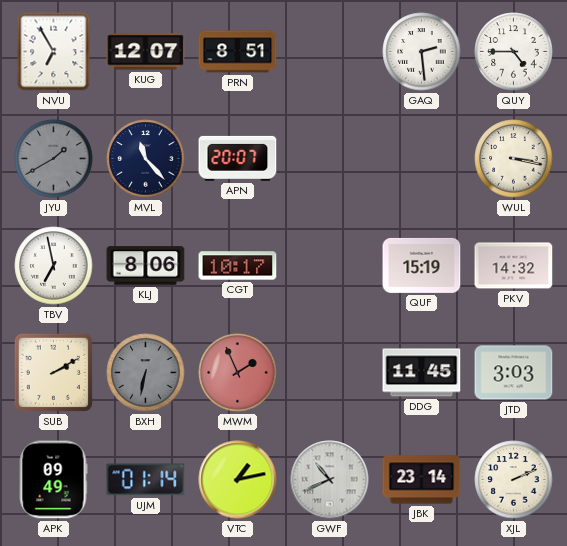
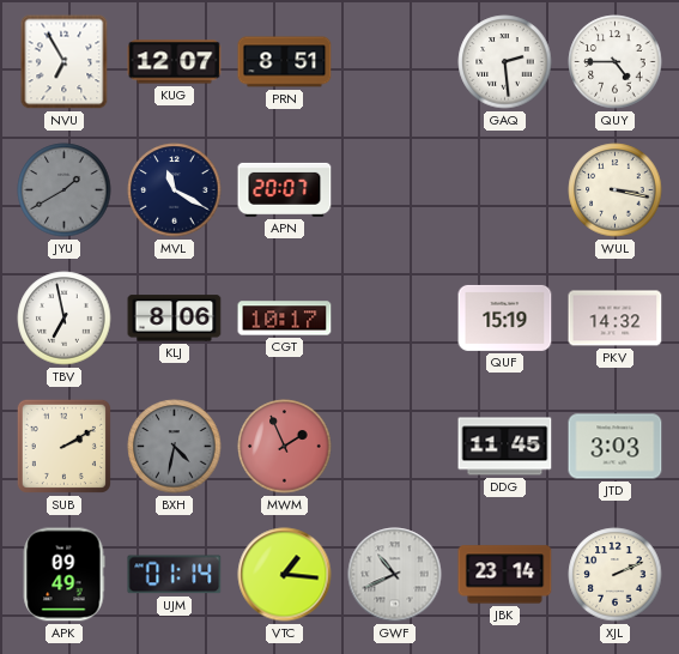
MVL: 11:23 -> 11:20 (175, 190)
BXH: 6:32 -> 4:32 (175, 447)
VTC: 1:13 -> 1:16 (285, 575)
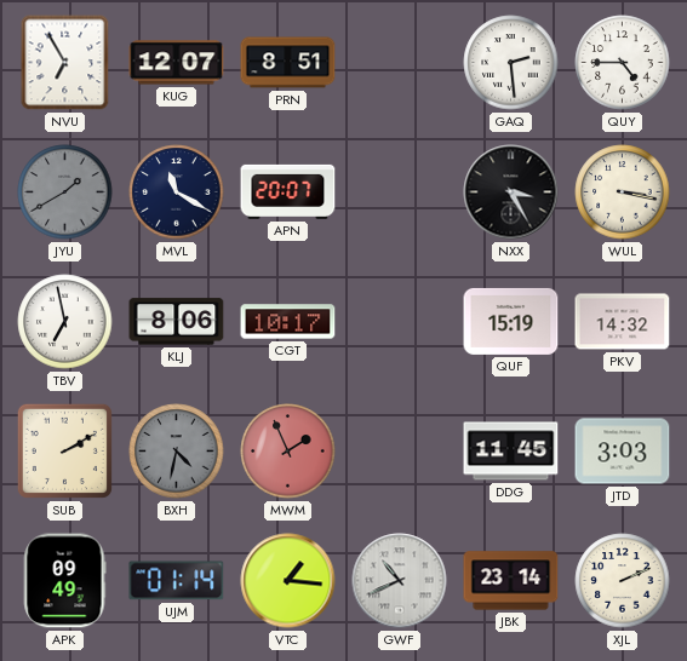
NXX: none -> 3:25 (511, 192)
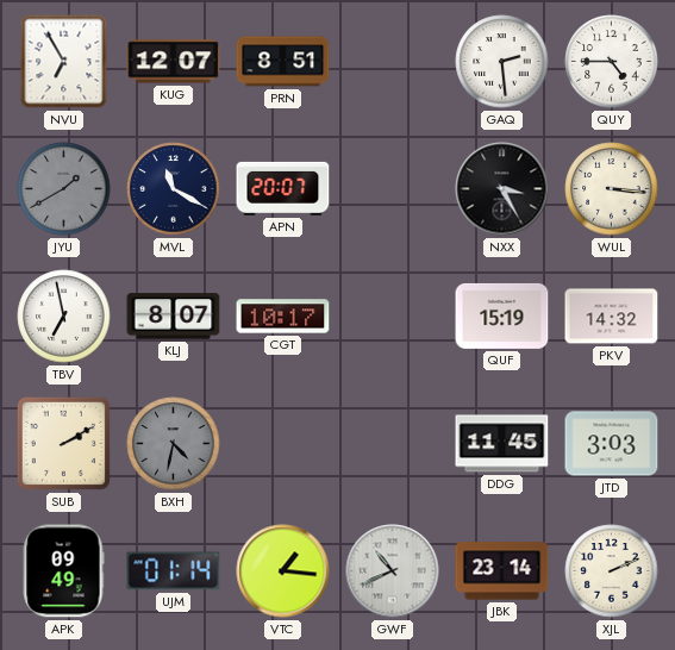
WUL: 3:17 -> 3:16 (612, 189)
KLJ: 8:06 -> 8:07 (174, 317)
MWM: 1:56 -> none (288, 452)
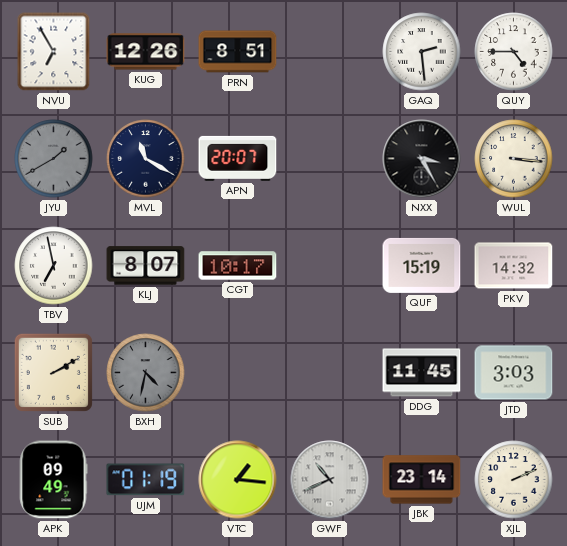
KUG: 12:07 -> 12:26 (146, 52)
UJM: 01:14 -> 01:19 (146, 480)
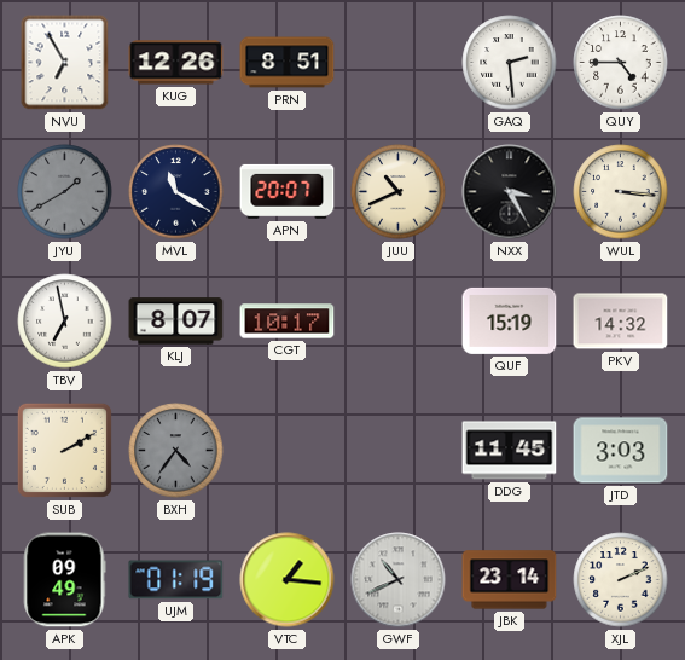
JUU: none -> 10:41 (399, 192)
BXH: 4:32 -> 4:36 (176, 451)
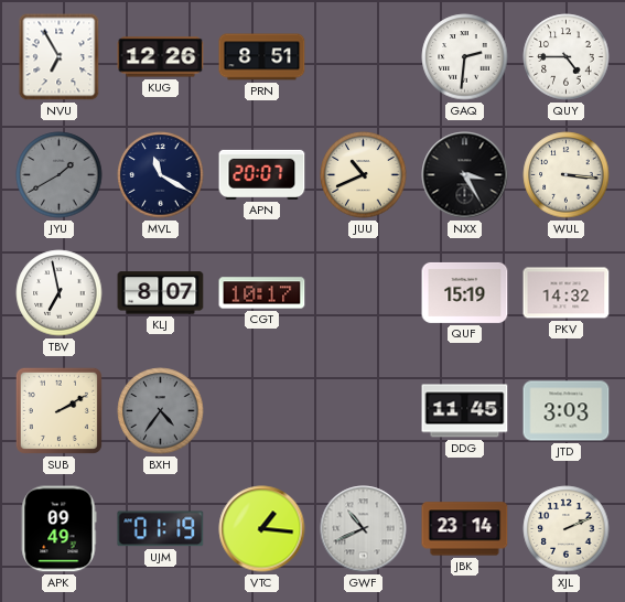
GAQ: 2:29 -> 2:31 (465, 57)
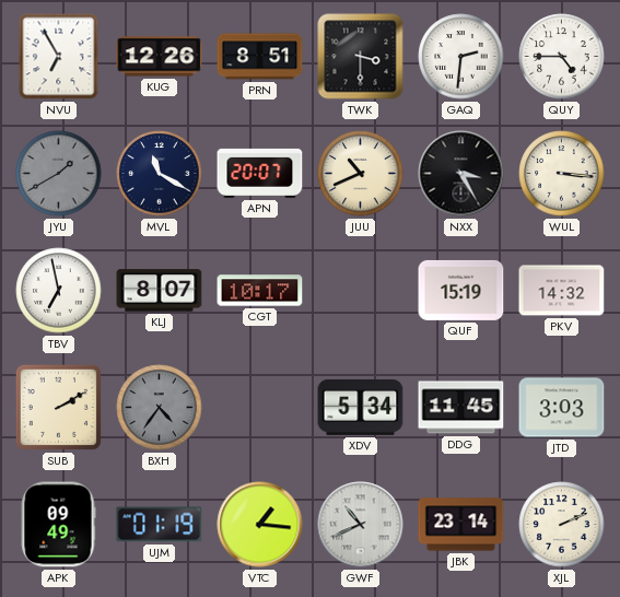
TWK: none -> 3:30 (361, 57)
XDV: none -> 5:34 (361, 407)
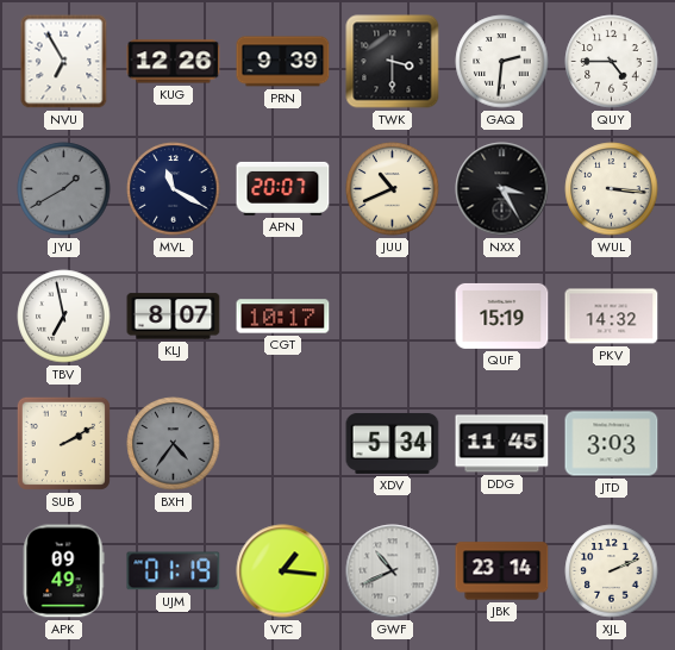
PRN: 8:51 -> 9:39 (283, 62)
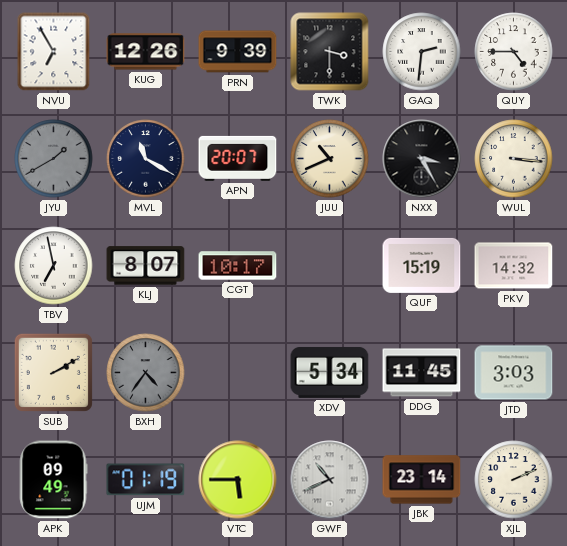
VTC: 1:16 -> 5:45 (238, 480)
